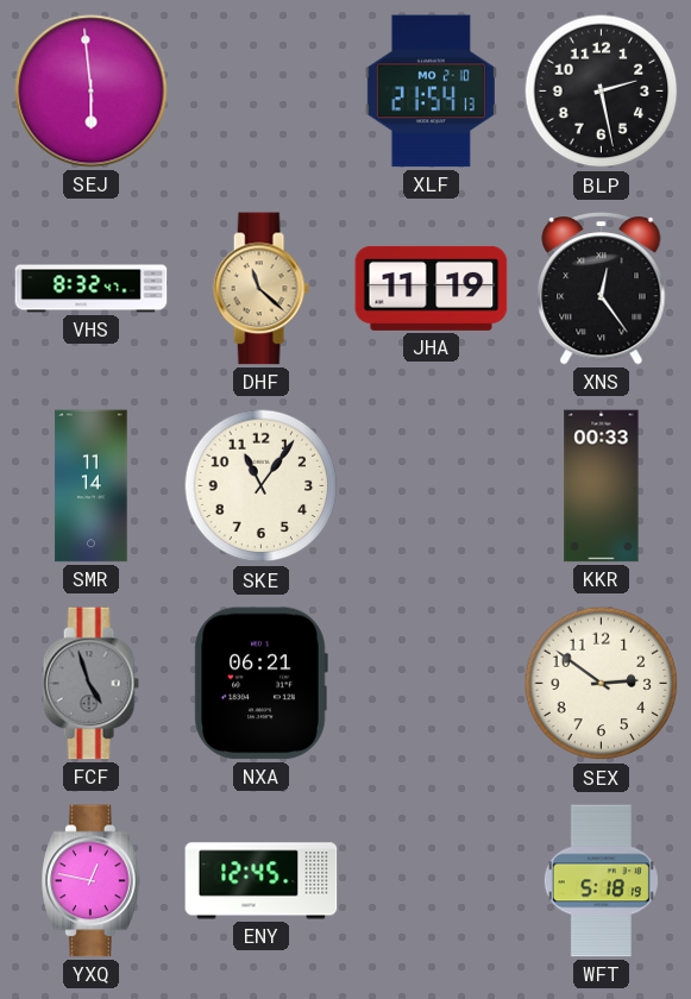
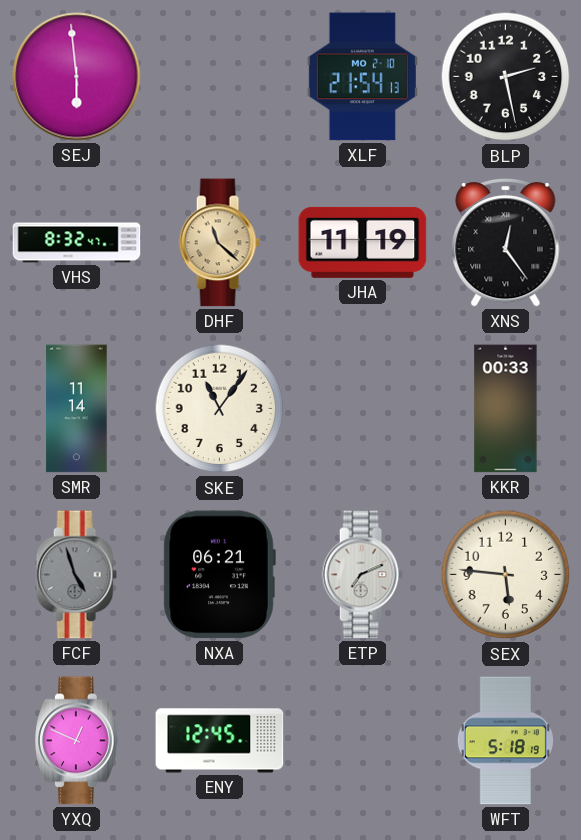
ETP: none -> 7:11 (362, 575)
SEX: 2:51 -> 5:46 (506, 575)
YXQ: 12:47 -> 12:49 (77, 741)
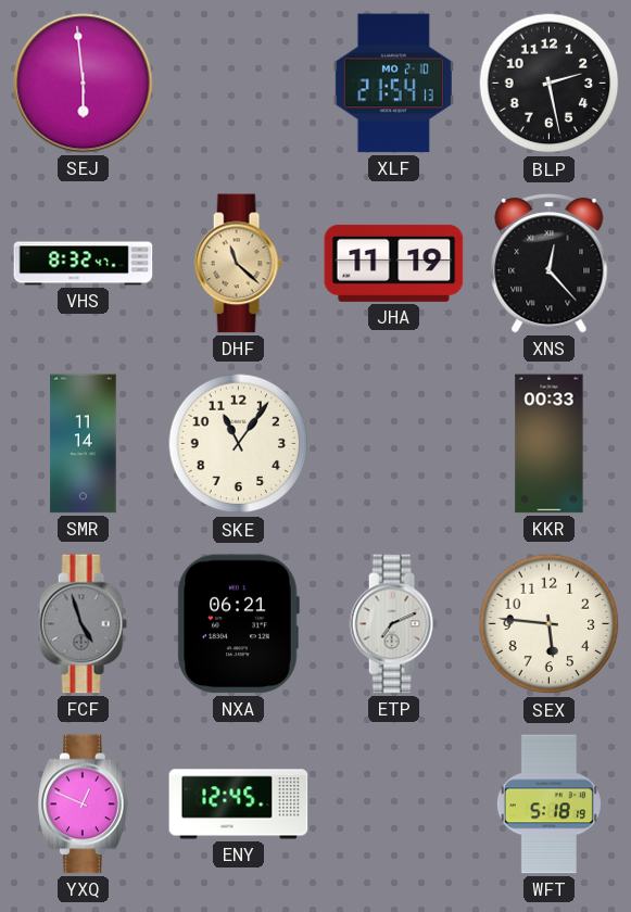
XNS: 12:24 -> 12:23 (550, 264)
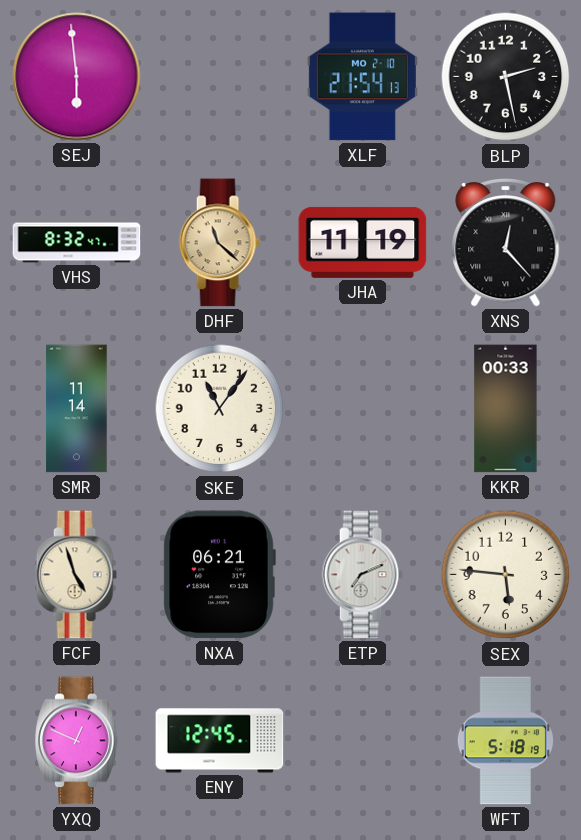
FCF dial: grey -> cream (76, 575)
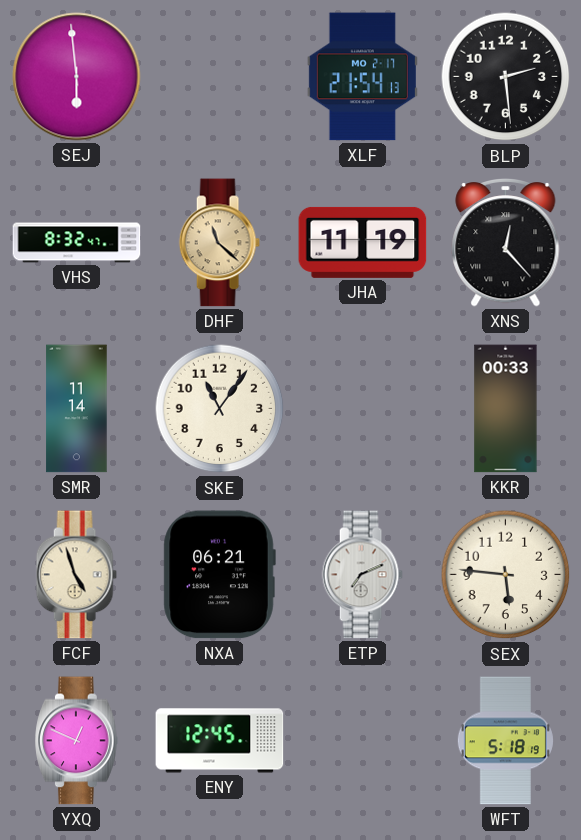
XLF date: MO 2-10 -> MO 2-17 (362, 77)
BLP: 2:28 -> 2:29 (506, 77)
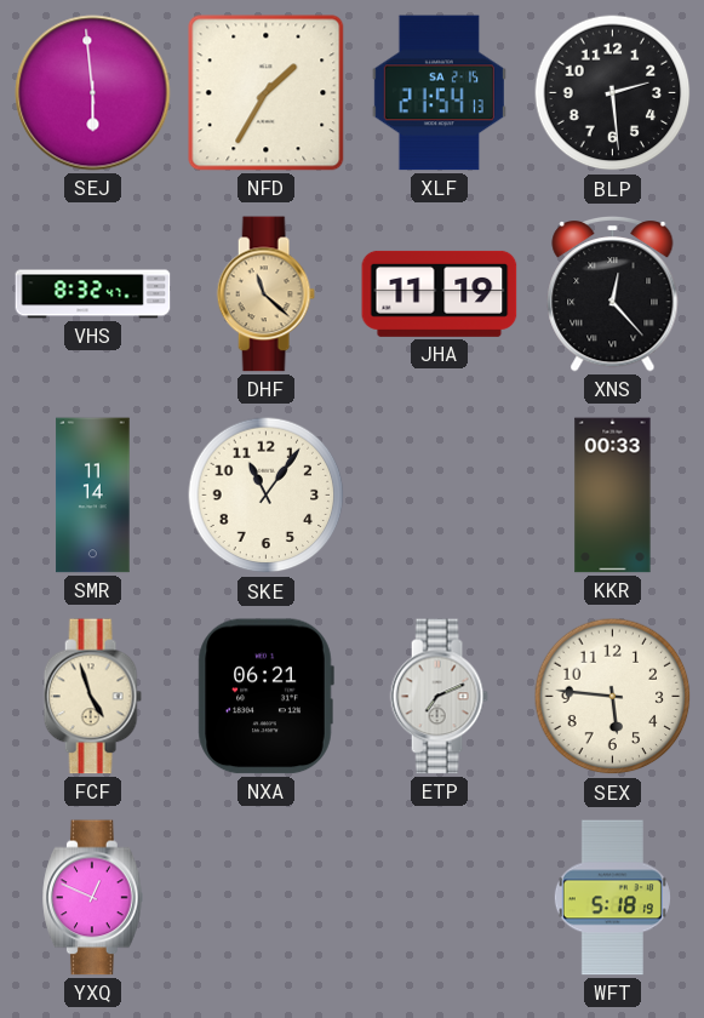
NFD: none -> 1:35 (267, 93)
XLF date: MO 2-17 -> SA 2-15 (439, 93)
ENY: 12:45 -> none (220, 741)
